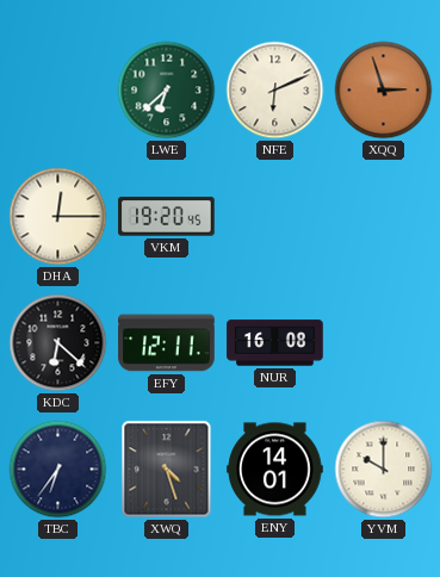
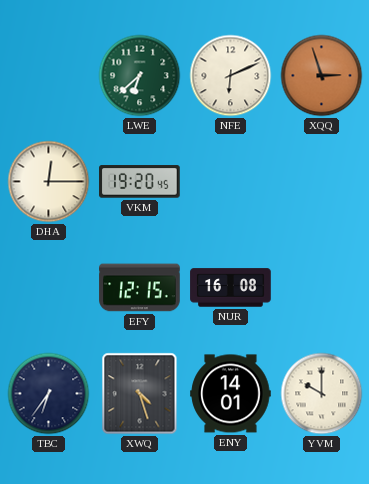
KDC: 6:22 -> none (58, 343)
EFY: 12:11 -> 12:15 (140, 288)
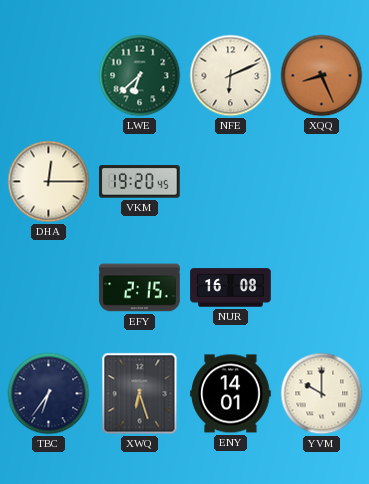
XQQ: 2:57 -> 8:26 (322, 76)
EFY: 12:15 -> 2:15 (140, 288)
XWQ: 4:27 -> 6:27 (140, 394)
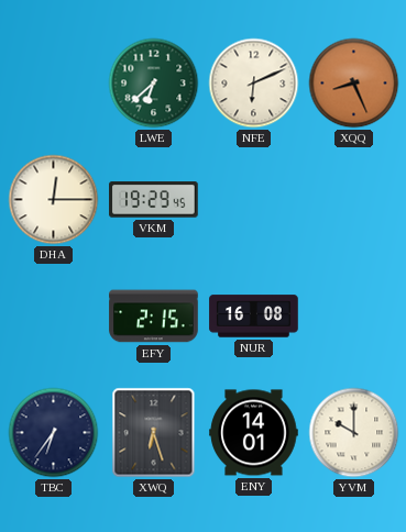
VKM: 19:20 -> 19:29 (154, 200)
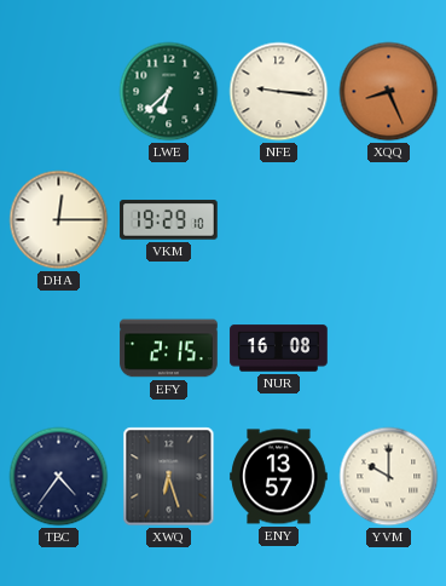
NFE: 6:11 -> 9:16 (279, 92)
VKM: 19:29:45 -> 19:29:10 (169, 220)
TBC: 6:36 -> 4:36 (59, 477)
ENY: 14:01 -> 13:57 (279, 477)
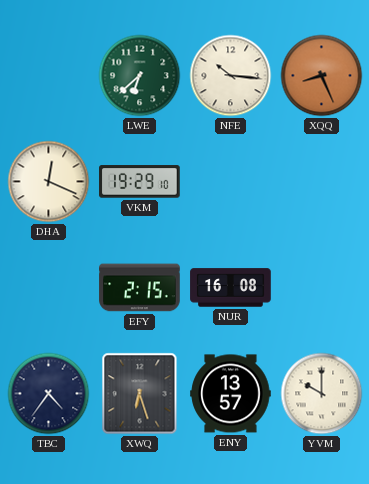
NFE: 9:16 -> 10:16 (231, 76)
DHA: 12:15 -> 12:19 (49, 182)
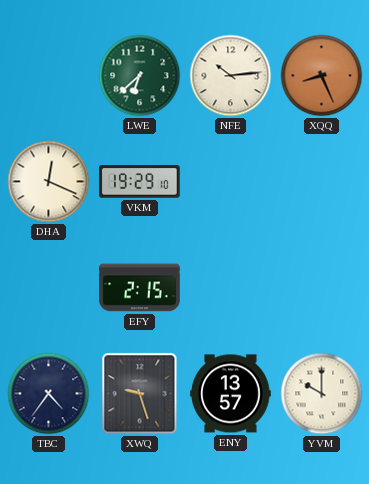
NFE: 10:16 -> 10:14 (231, 76)
NUR: 16:08 -> none (231, 288)
XWQ: 6:27 -> 9:27 (140, 394)
